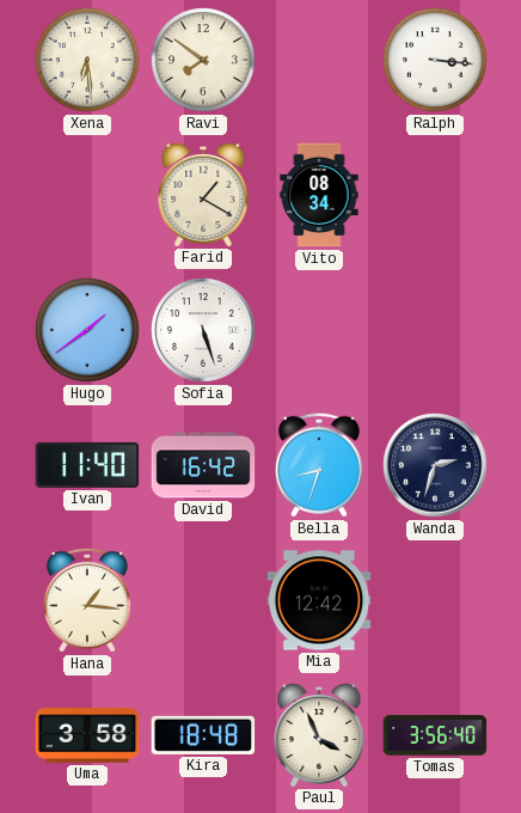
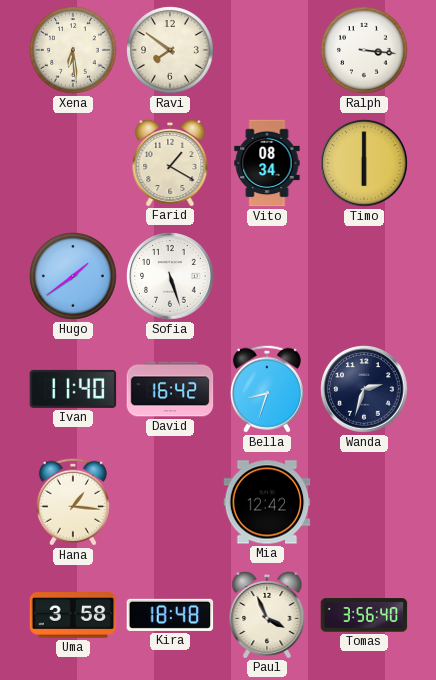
Timo: none -> 6:00 (364, 163)
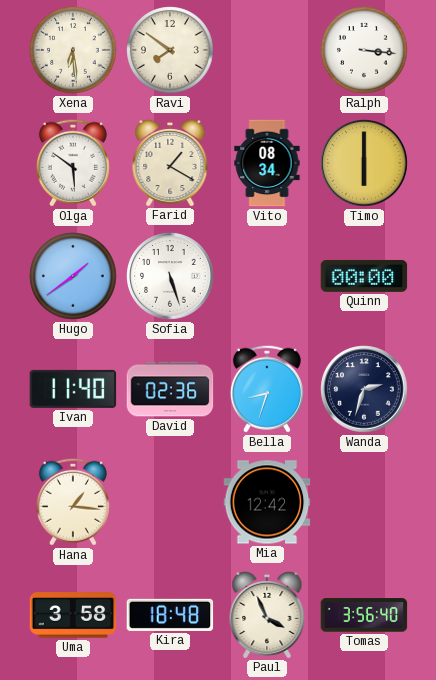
Olga: none -> 5:51 (73, 163)
Quinn: none -> 00:00 (364, 276)
David: 16:42 -> 02:36 (170, 389)
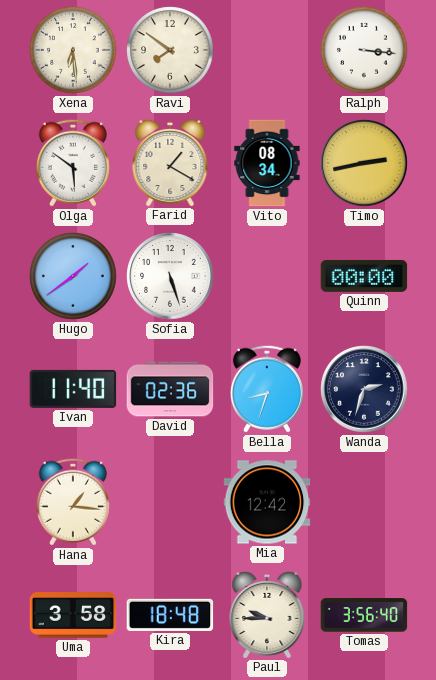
Timo: 6:00 -> 2:43 (364, 163)
Paul: 3:56 -> 9:45 (267, 614)
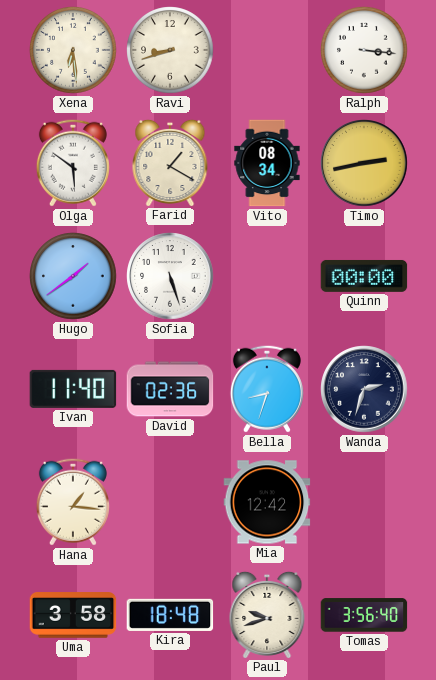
Ravi: 7:51 -> 8:42 (170, 50)
Paul: 9:45 -> 9:42 (267, 614)
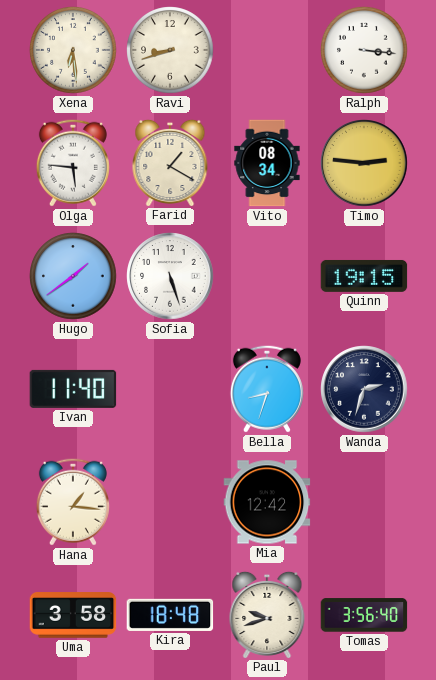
Olga: 5:51 -> 5:46 (73, 163)
Timo: 2:43 -> 2:46 (364, 163)
Quinn: 00:00 -> 19:15 (364, 276)
David: 02:36 -> none (170, 389)
